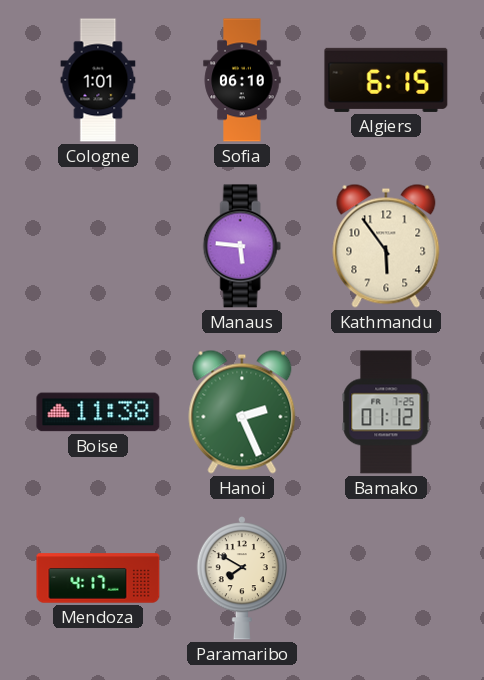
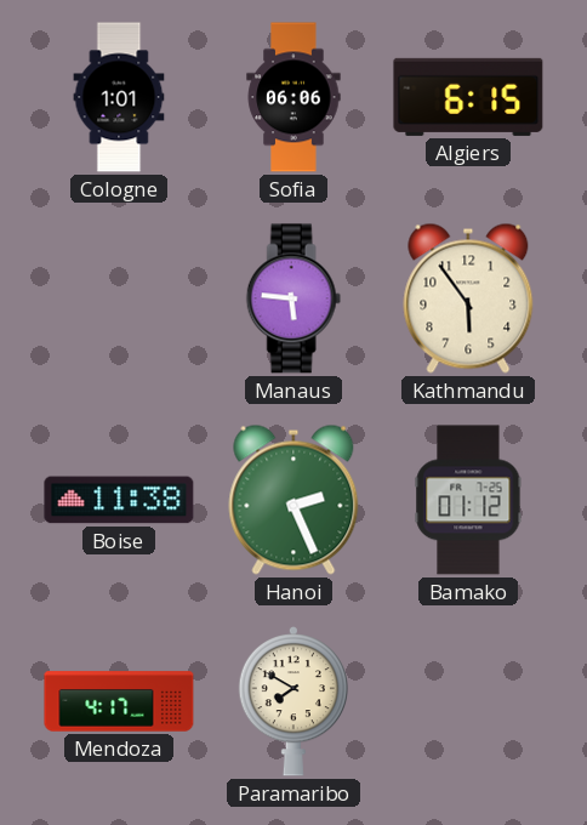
Sofia: 06:10 -> 06:06 (293, 97)
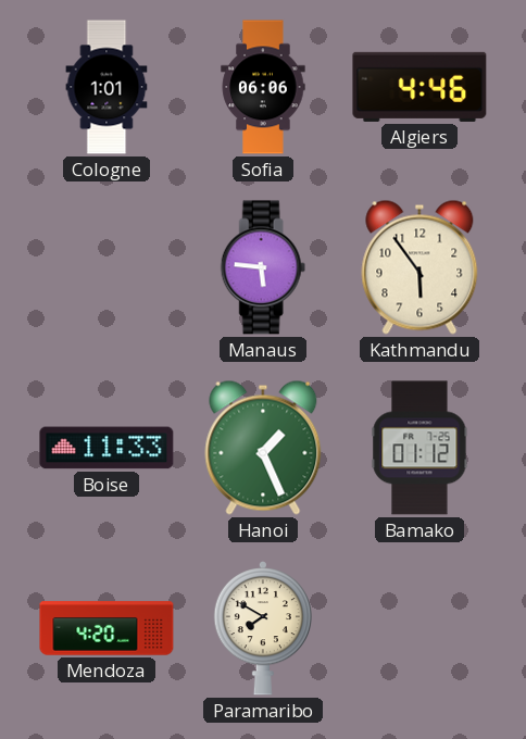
Algiers: 6:15 -> 4:46 (419, 87)
Boise: 11:38 -> 11:33 (107, 448)
Hanoi: 2:26 -> 1:26 (263, 448)
Mendoza: 4:17 -> 4:20 (107, 628)
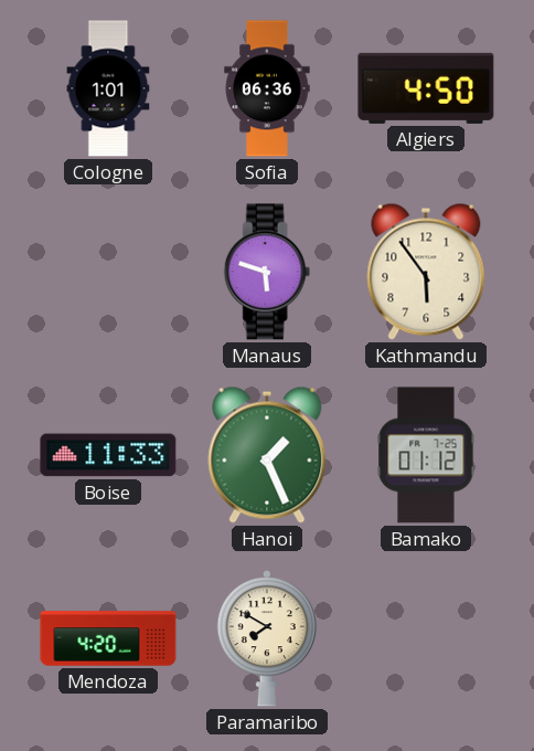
Sofia: 06:06 -> 06:36 (267, 88)
Algiers: 4:46 -> 4:50 (426, 88)
Manaus: 5:46 -> 5:48 (267, 272)
